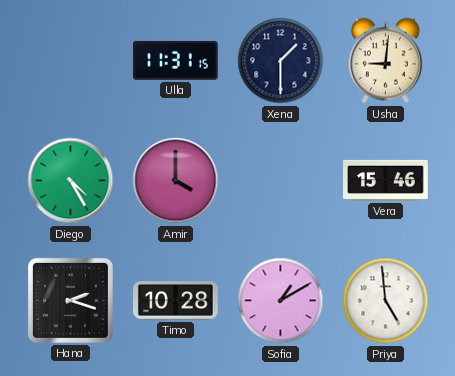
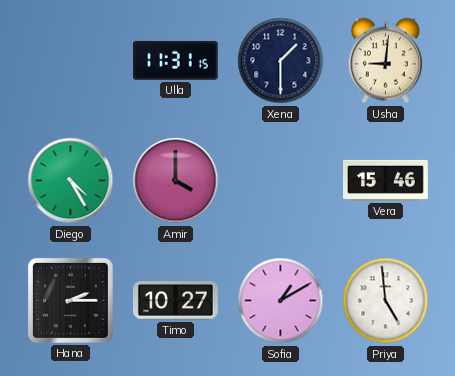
Hana: 2:18 -> 2:15 (70, 300)
Timo: 10:28 -> 10:27 (176, 301)
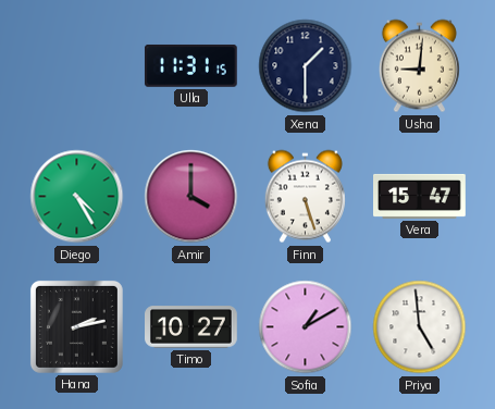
Finn: none -> 5:27 (305, 197)
Vera: 15:46 -> 15:47 (420, 196)
Hana: 2:15 -> 2:13 (76, 326)
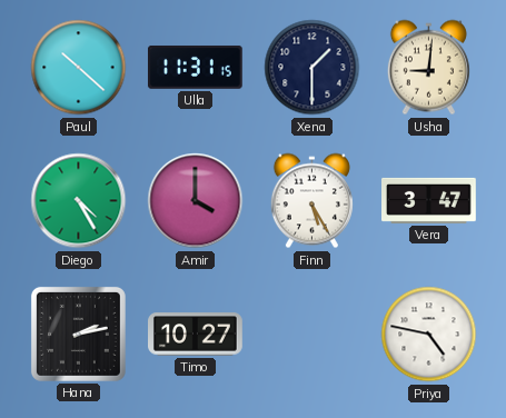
Paul: none -> 10:22 (79, 68)
Finn: 5:27 -> 5:25 (311, 201)
Vera: 15:47 -> 3:47 (429, 200)
Sofia: 1:10 -> none (306, 327)
Priya: 4:59 -> 4:47 (429, 335)
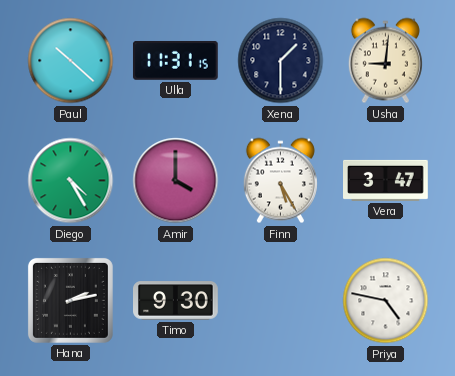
Timo: 10:27 -> 9:30 (176, 301)
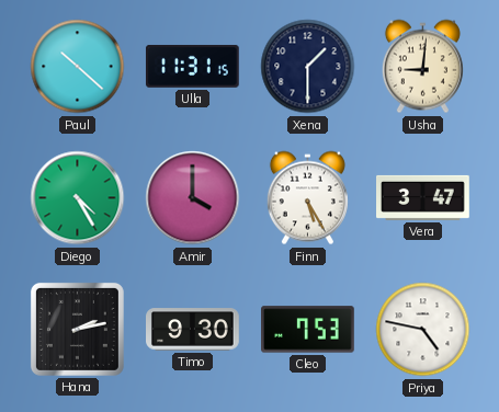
Cleo: none -> 7:53 (308, 330)
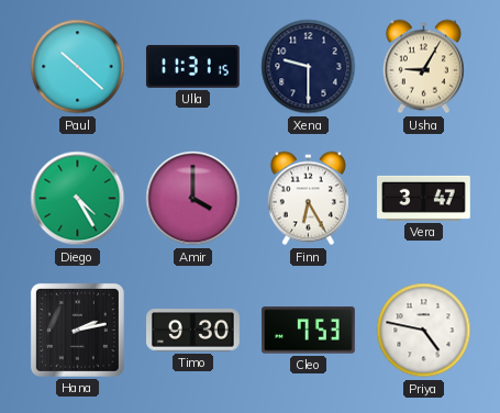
Xena: 1:30 -> 9:30 (309, 67)
Usha: 9:01 -> 9:05 (423, 67)
Finn: 5:25 -> 6:25 (308, 199)
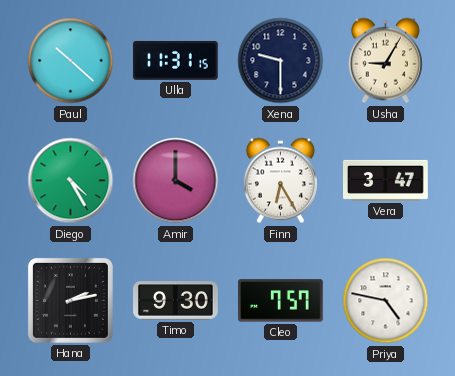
Cleo: 7:53 -> 7:57 (281, 301)
